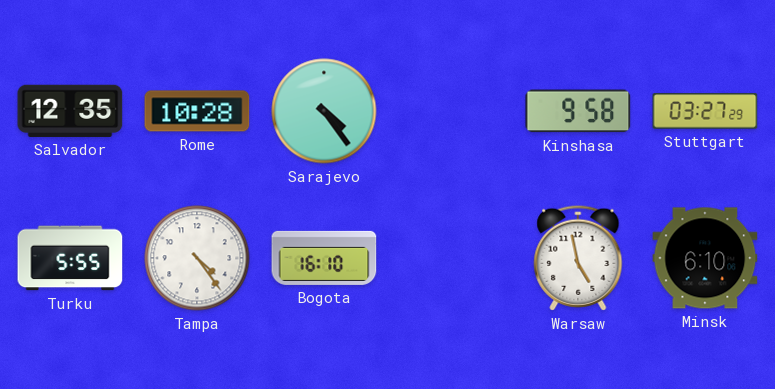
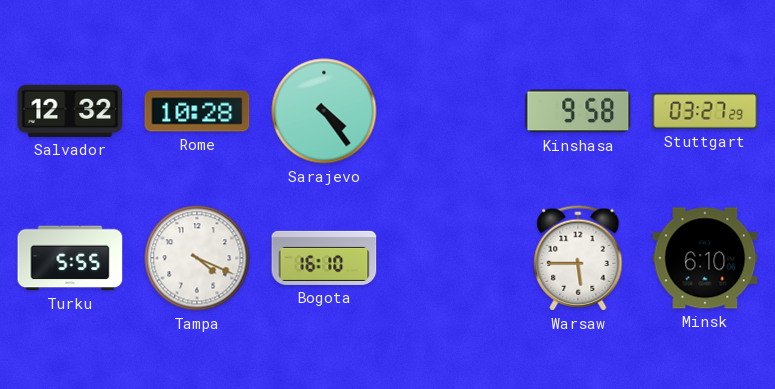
Salvador: 12:35 -> 12:32 (70, 111)
Tampa: 4:24 -> 4:19 (197, 258)
Warsaw: 4:58 -> 5:45 (578, 258)
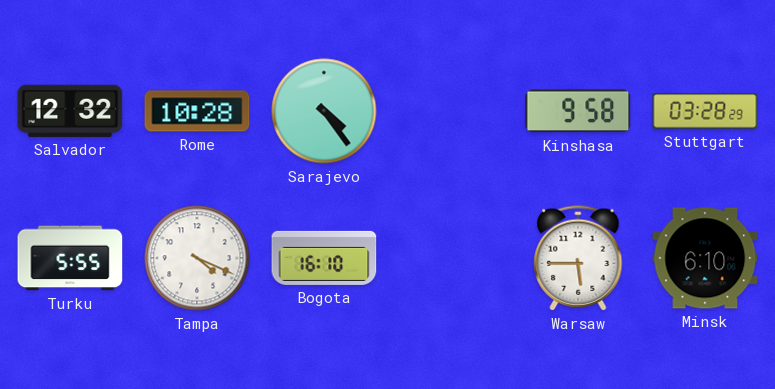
Stuttgart: 03:27 -> 03:28 (705, 111)
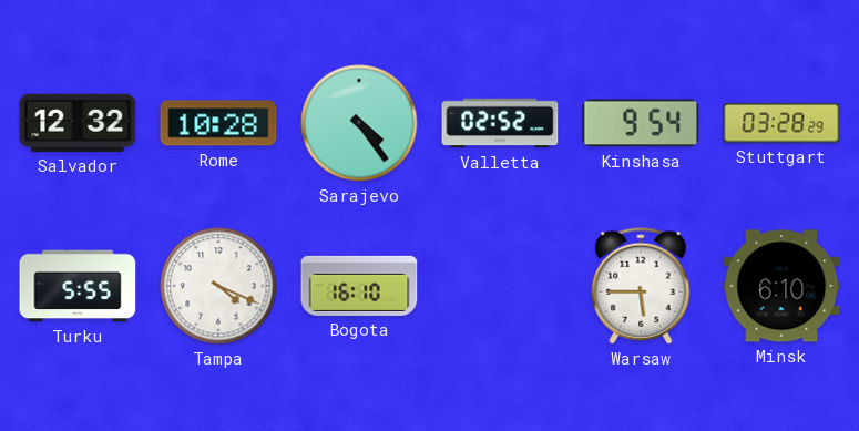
Valletta: none -> 02:52 (500, 123)
Kinshasa: 9:58 -> 9:54 (641, 123)
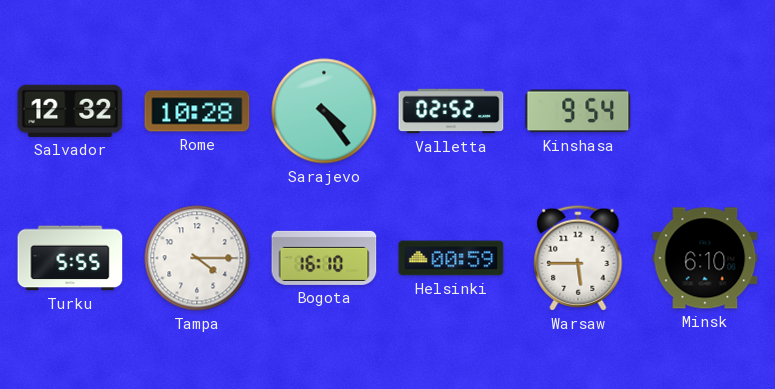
Stuttgart: 03:28 -> none (781, 123)
Tampa: 4:19 -> 4:15 (197, 258)
Helsinki: none -> 00:59 (451, 258)
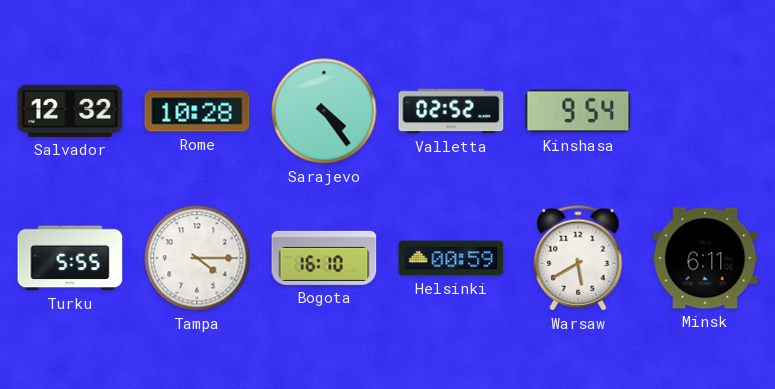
Warsaw: 5:45 -> 5:40 (578, 258)
Minsk: 6:10 -> 6:11 (705, 258)
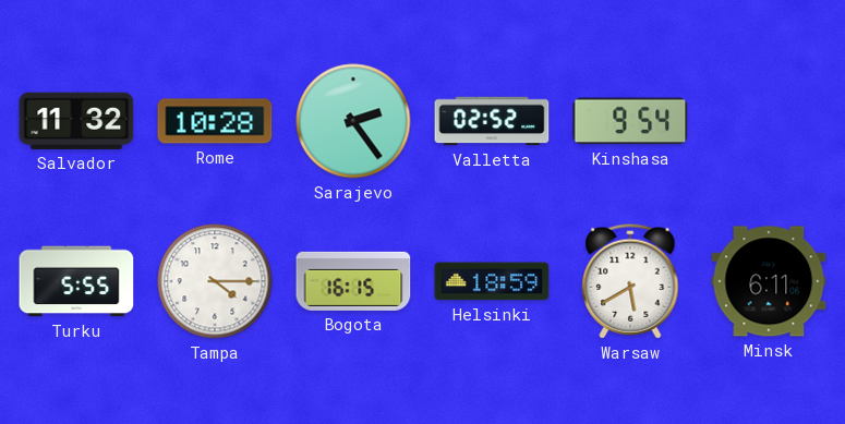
Salvador: 12:32 -> 11:32 (76, 121)
Sarajevo: 4:24 -> 2:24 (353, 121)
Bogota: 16:10 -> 16:15 (353, 281)
Helsinki: 00:59 -> 18:59 (492, 281)
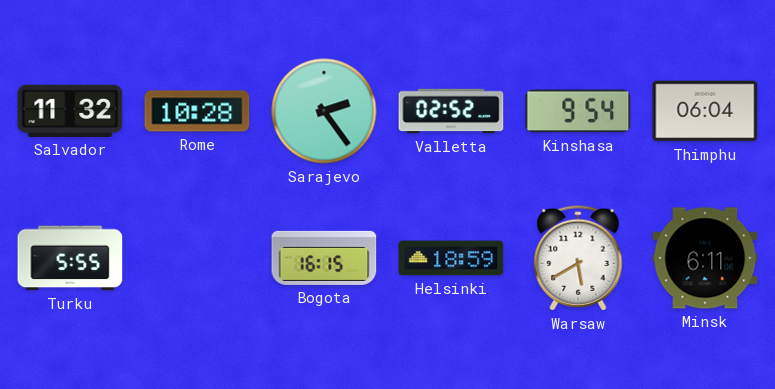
Thimphu: none -> 06:04 (705, 111)
Tampa: 4:15 -> none (215, 281)
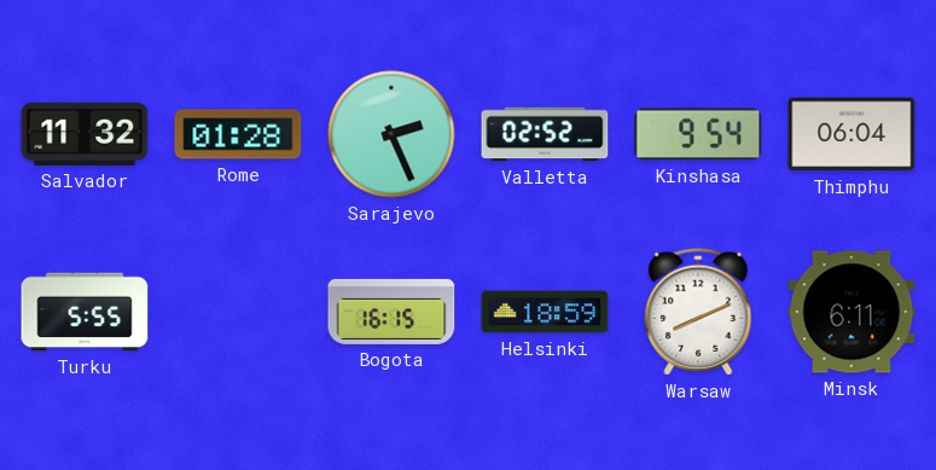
Rome: 10:28 -> 01:28 (238, 134)
Sarajevo: 2:24 -> 2:26 (391, 134)
Warsaw: 5:40 -> 8:11 (698, 312)
